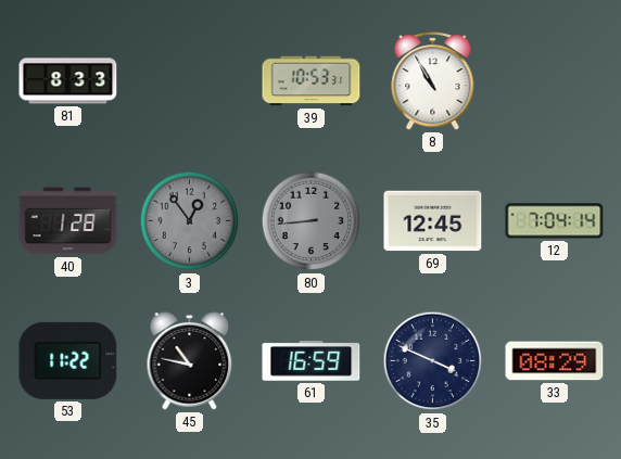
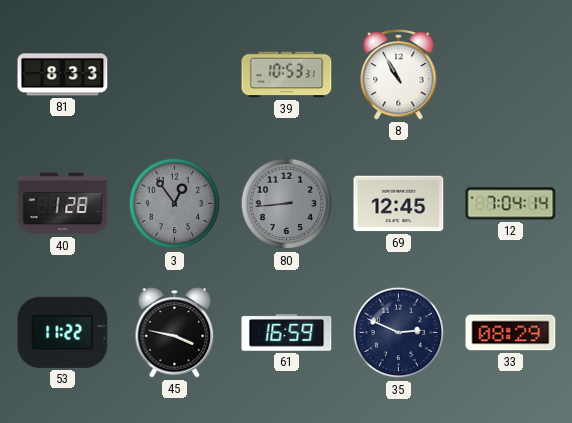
45: 10:47 -> 3:47 (175, 333)
35: 3:49 -> 2:49 (399, 333)
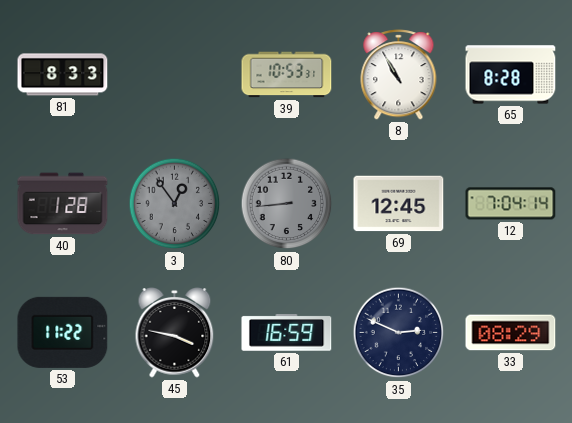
65: none -> 8:28 (511, 75)
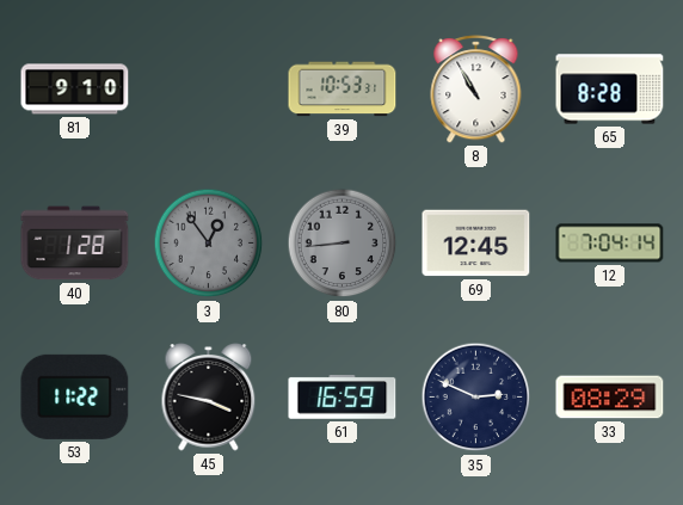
81: 8:33 -> 9:10 (75, 90)
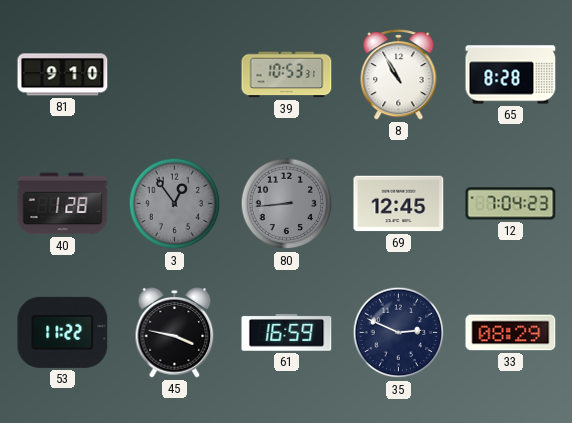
12: 7:04:14 -> 7:04:23 (511, 204)
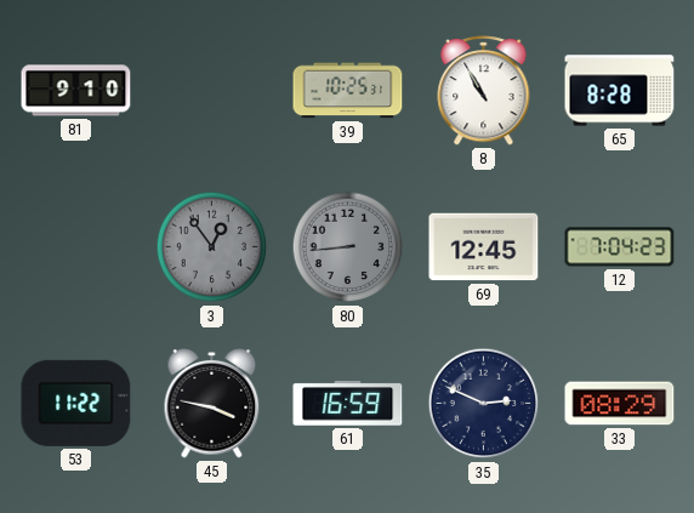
39: 10:53 -> 10:25 (348, 91)
40: 1:28 -> none (63, 204)
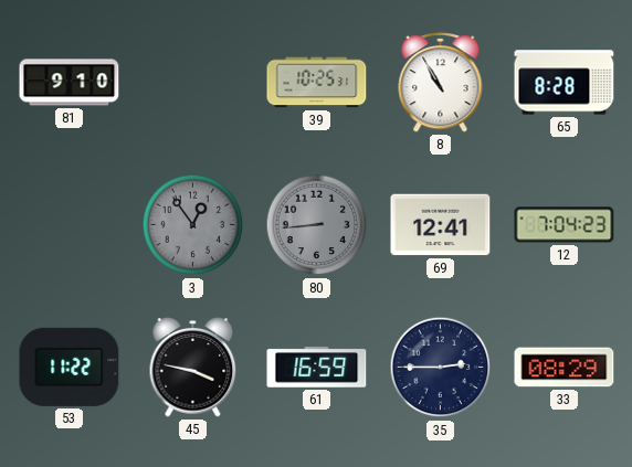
69: 12:45 -> 12:41 (441, 225)
35: 2:49 -> 2:45 (441, 368)
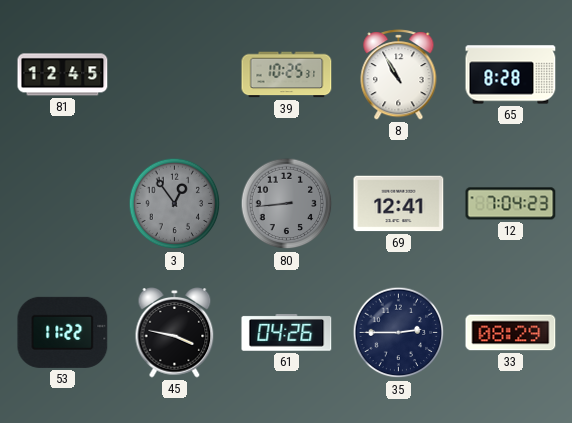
81: 9:10 -> 12:45 (63, 75)
61: 16:59 -> 04:26 (287, 333)
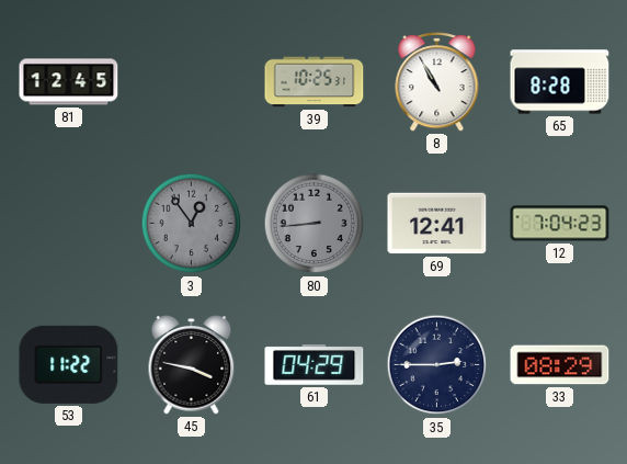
61: 04:26 -> 04:29 (315, 365)
